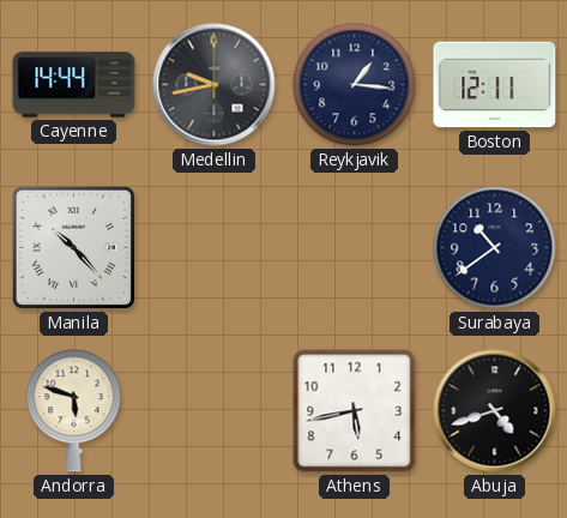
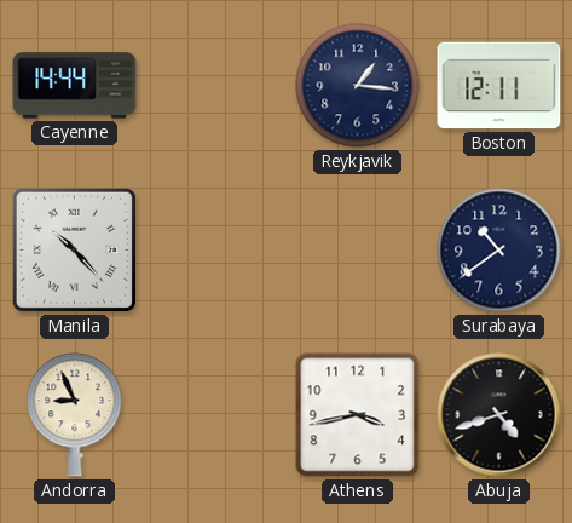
Medellin: 9:43 -> none (215, 85)
Andorra: 5:48 -> 8:56 (75, 415)
Athens: 5:43 -> 3:43 (358, 415)
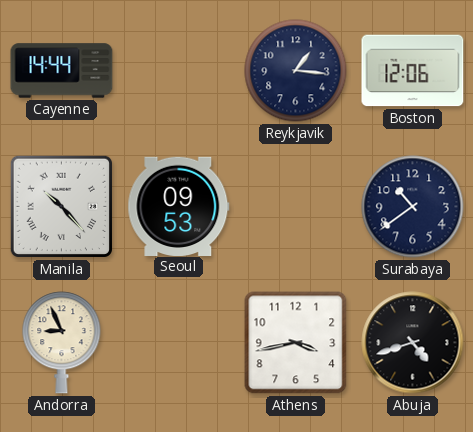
Boston: 12:11 -> 12:06 (413, 71)
Seoul: none -> 09:53 (179, 206)
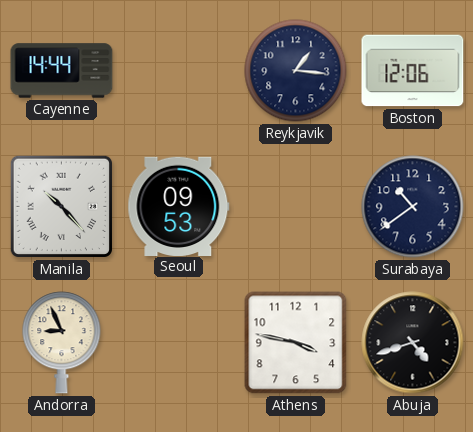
Athens: 3:43 -> 3:47 (296, 343)
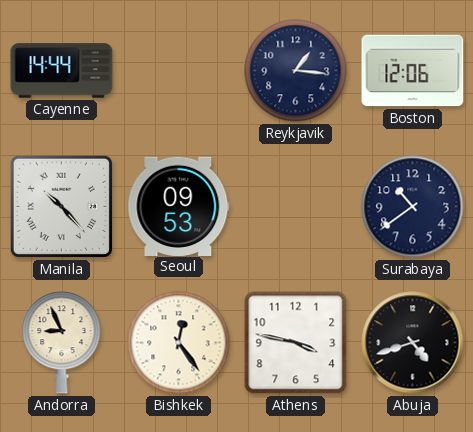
Bishkek: none -> 12:24 (179, 343)
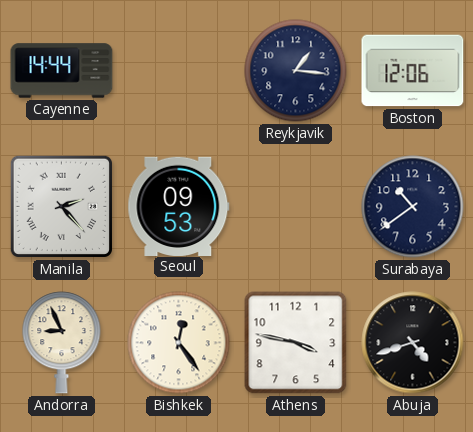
Manila: 10:23 -> 2:23 (61, 206)
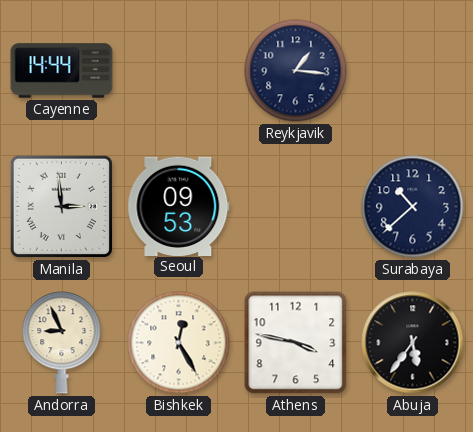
Boston: 12:06 -> none (413, 71)
Manila: 2:23 -> 2:59 (61, 206)
Surabaya: 10:39 -> 10:38 (413, 207)
Bishkek: 12:24 -> 12:25 (179, 343)
Abuja: 4:42 -> 5:36 (413, 343)
